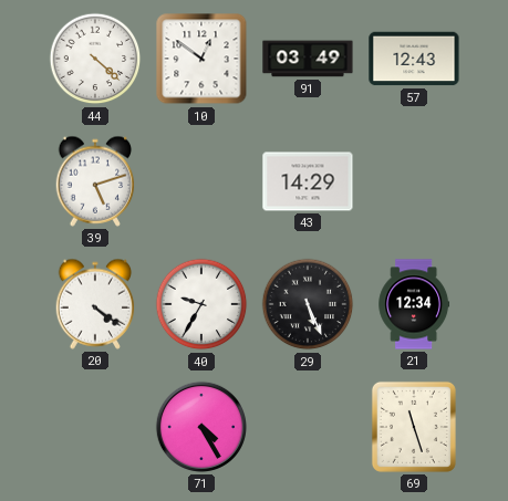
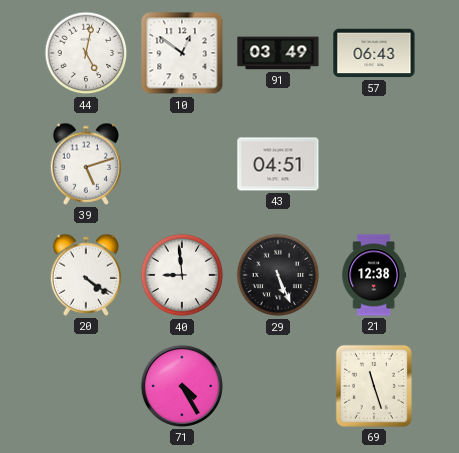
44: 4:22 -> 5:02 (86, 53)
57: 12:43 -> 06:43 (374, 53)
43: 14:29 -> 04:51 (278, 164)
40: 9:35 -> 8:59 (182, 275)
21: 12:34 -> 12:38 (374, 275)
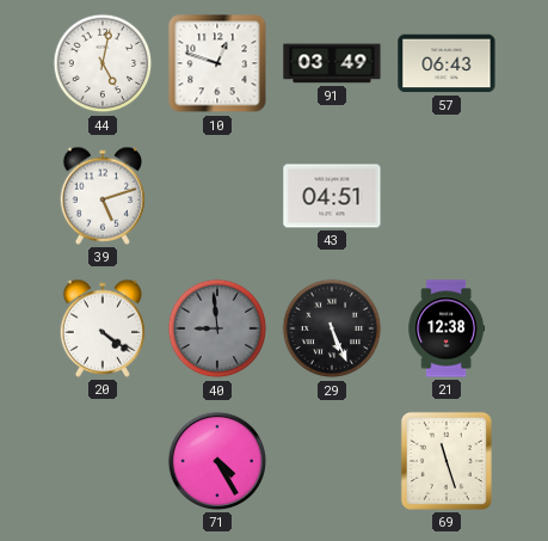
10: 12:51 -> 12:48 (217, 63)
40 dial: white -> grey (217, 328)
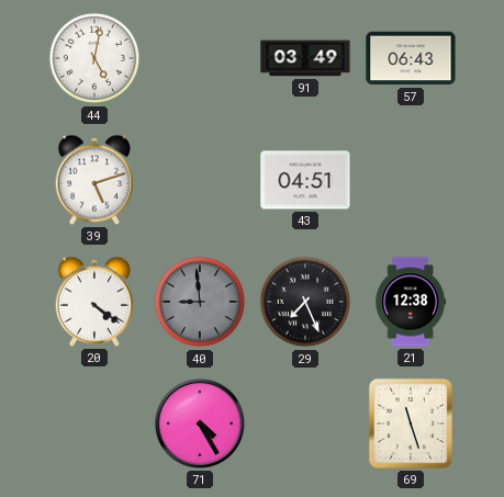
10: 12:48 -> none (217, 63)
29: 5:26 -> 7:26 (305, 302)
